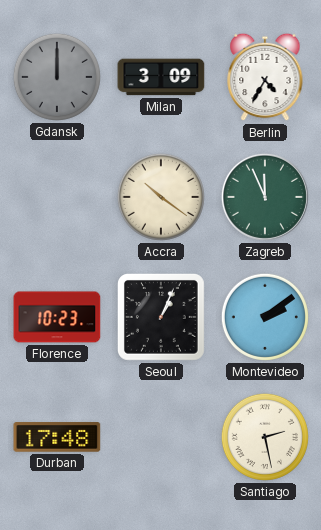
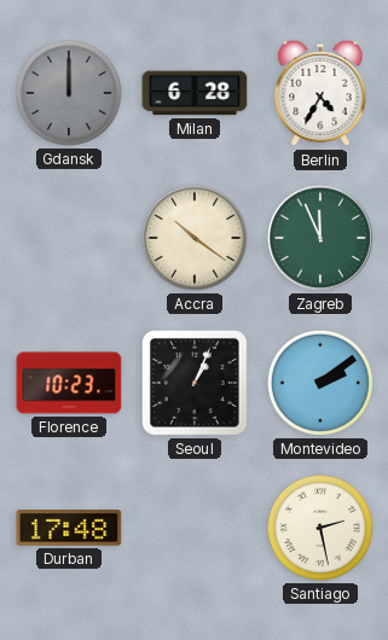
Milan: 3:09 -> 6:28 (195, 93)
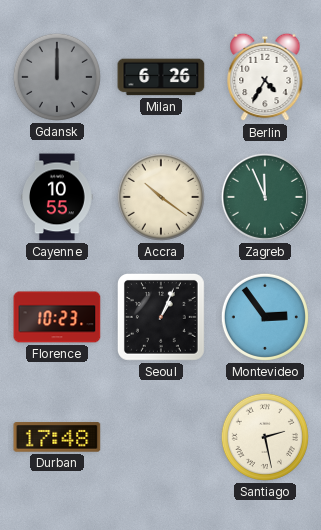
Milan: 6:28 -> 6:26 (161, 77)
Cayenne: none -> 10:55 (57, 197)
Montevideo: 2:09 -> 2:54 (265, 317)
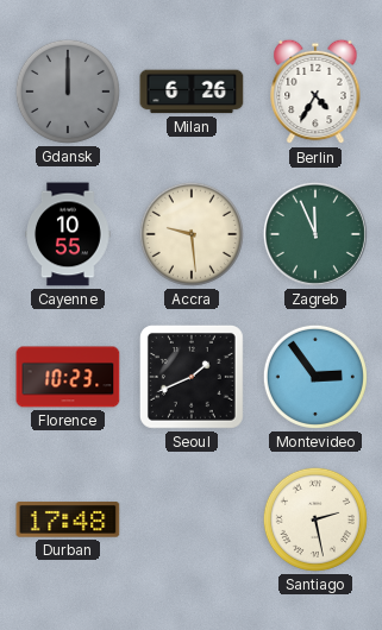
Accra: 10:21 -> 9:29 (192, 234)
Seoul: 1:04 -> 1:41 (192, 377)
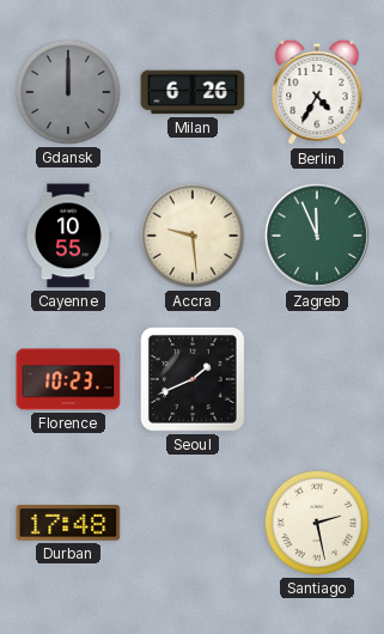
Montevideo: 2:54 -> none (315, 377)
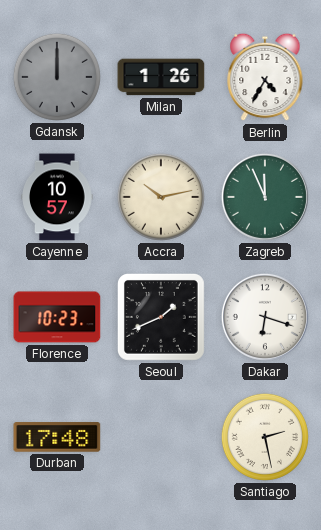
Milan: 6:26 -> 1:26 (161, 77)
Cayenne: 10:55 -> 10:57 (57, 197)
Accra: 9:29 -> 10:13 (161, 197)
Dakar: none -> 6:18 (265, 317)
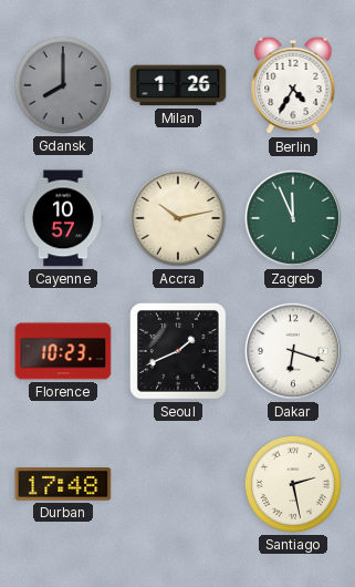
Gdansk: 12:00 -> 8:00 (63, 85)
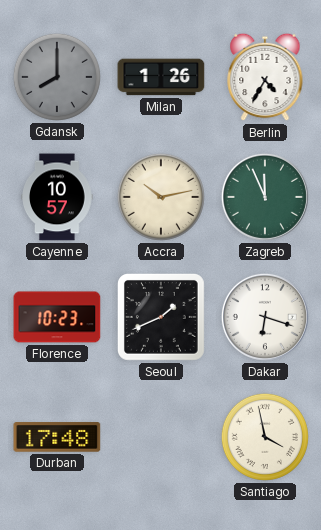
Santiago: 2:28 -> 3:58 (265, 437)
